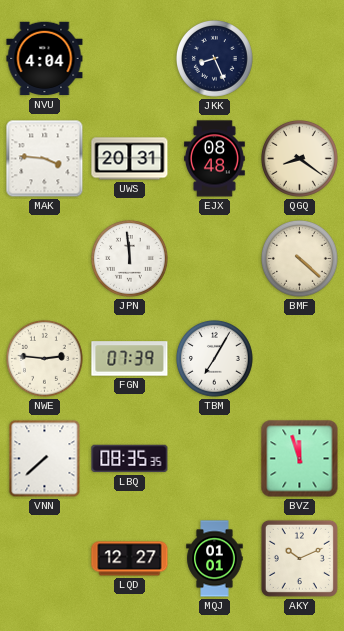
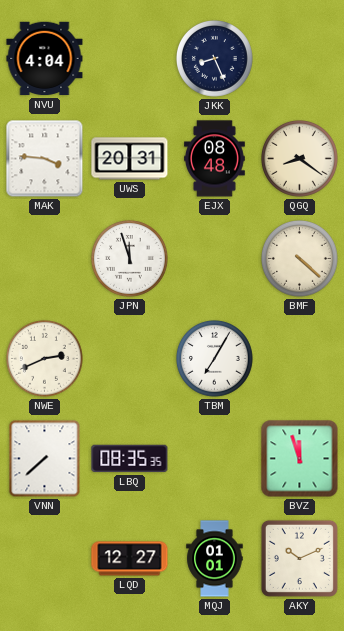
JPN: 11:59 -> 11:57 (130, 259)
NWE: 2:46 -> 2:41 (45, 359)
FGN: 07:39 -> none (130, 359)
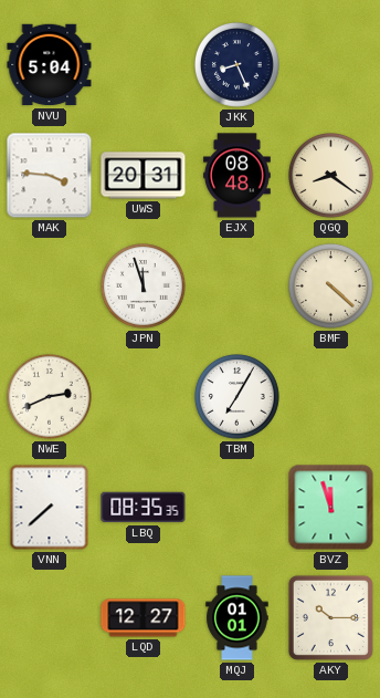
NVU: 4:04 -> 5:04 (50, 65)
AKY: 10:11 -> 10:15 (330, 617)
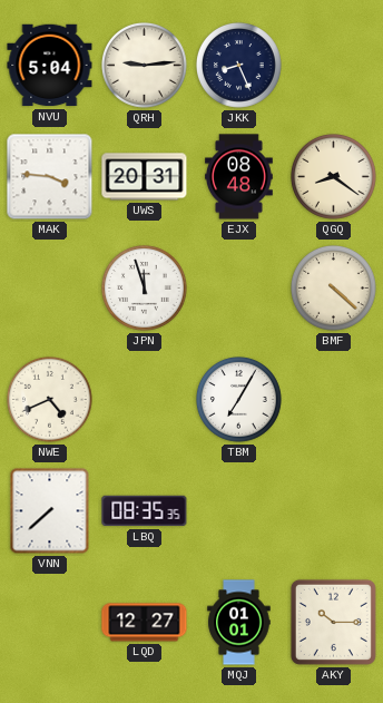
QRH: none -> 9:14 (145, 66)
NWE: 2:41 -> 4:41 (50, 400)
BVZ: 11:57 -> none (331, 508)
